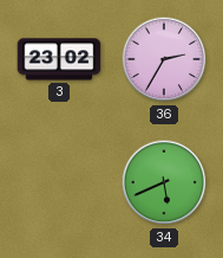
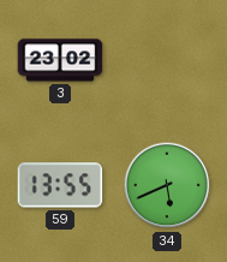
36: 2:35 -> none (164, 59)
59: none -> 13:55 (60, 185)
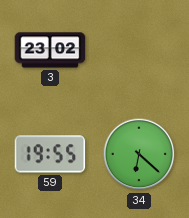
59: 13:55 -> 19:55 (50, 154)
34: 5:41 -> 6:22 (139, 154)
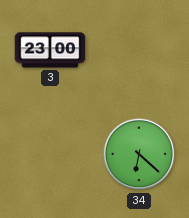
3: 23:02 -> 23:00 (50, 50)
59: 19:55 -> none (50, 154)
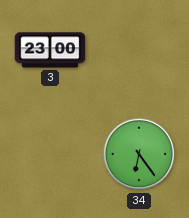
34: 6:22 -> 6:24 (139, 154)
